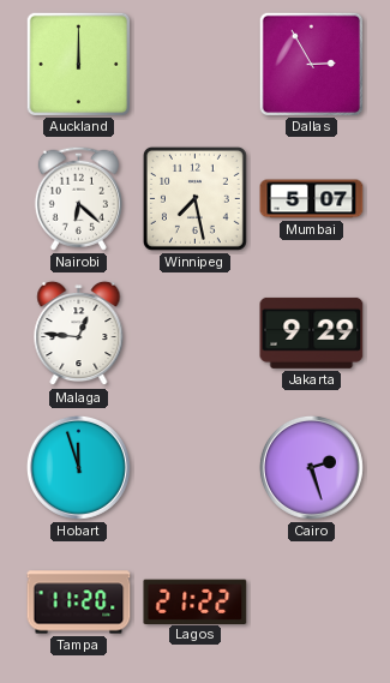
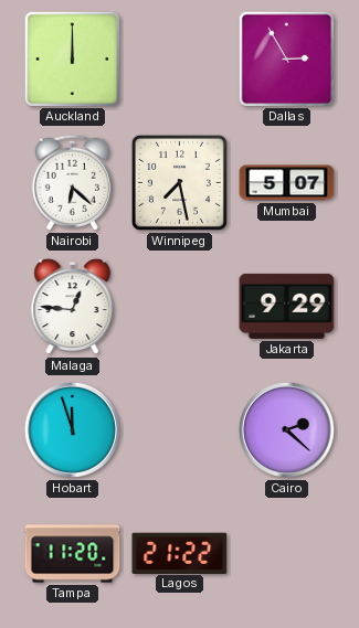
Cairo: 2:27 -> 2:22 (286, 429)
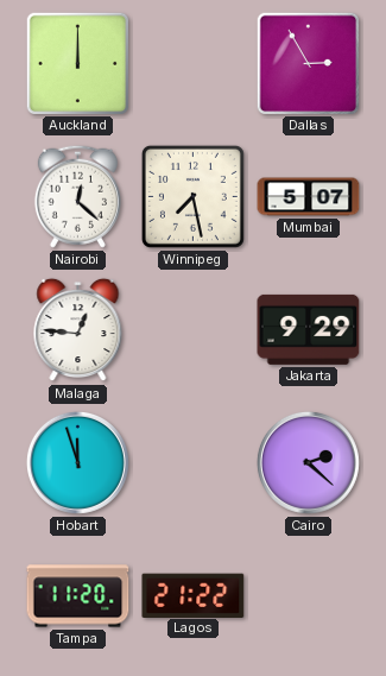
Nairobi: 6:22 -> 12:22 (77, 196)
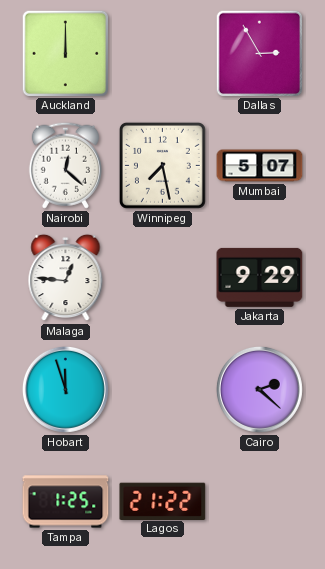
Tampa: 11:20 -> 1:25 (66, 502)
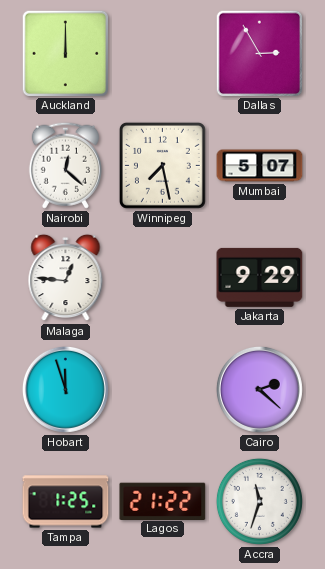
Accra: none -> 11:33 (259, 501)
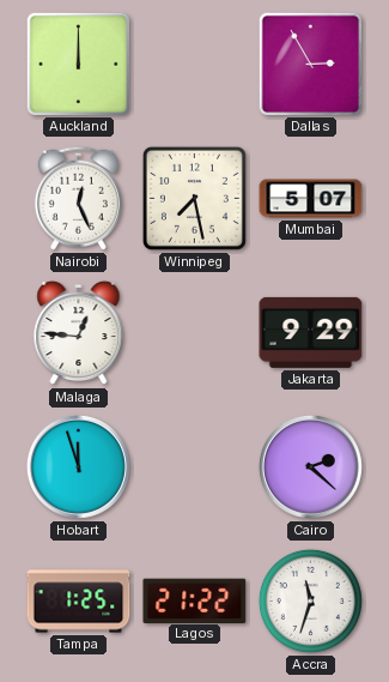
Nairobi: 12:22 -> 12:26 (78, 198)
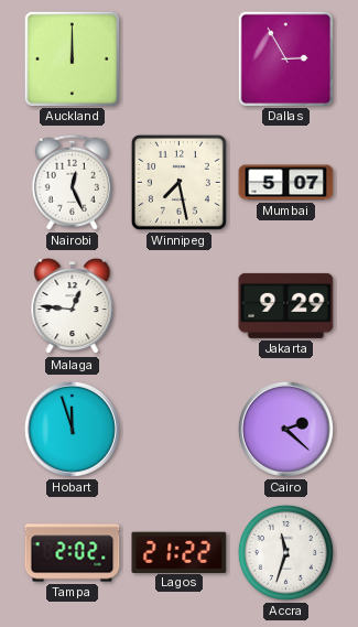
Tampa: 1:25 -> 2:02 (73, 553)
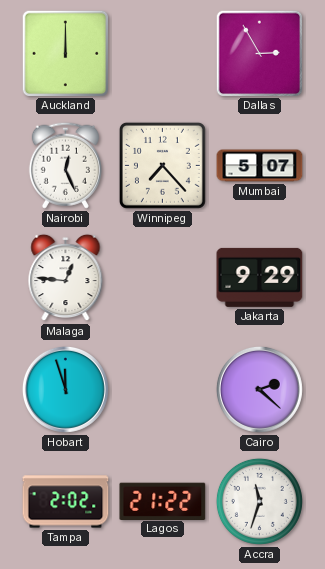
Winnipeg: 7:28 -> 7:23 (162, 165)
